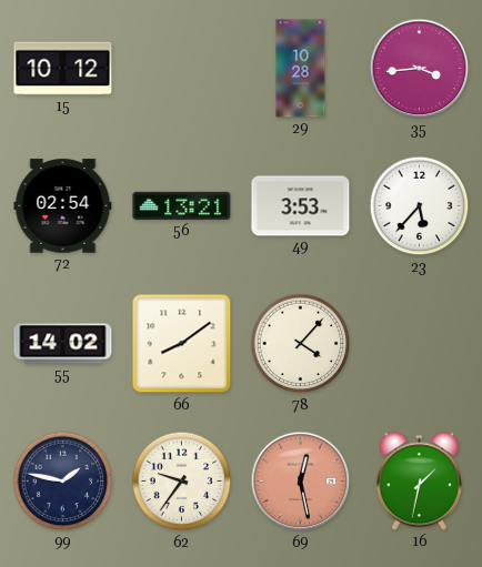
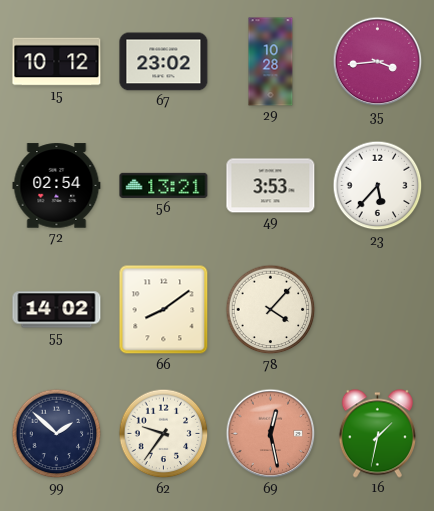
67: none -> 23:02 (164, 62)
99: 1:47 -> 1:52 (57, 434)
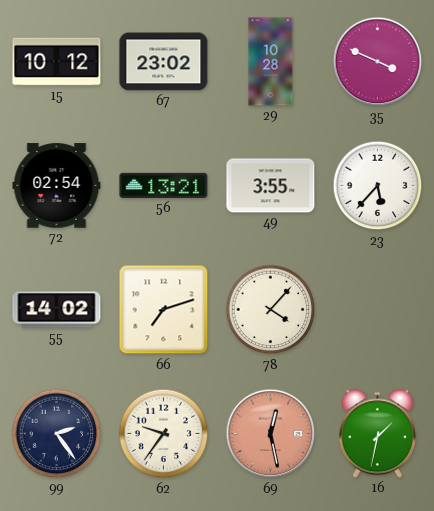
35: 3:44 -> 3:49 (378, 62)
49: 3:53 -> 3:55 (271, 186)
66: 8:09 -> 7:12 (164, 310)
99: 1:52 -> 2:24 (57, 434)
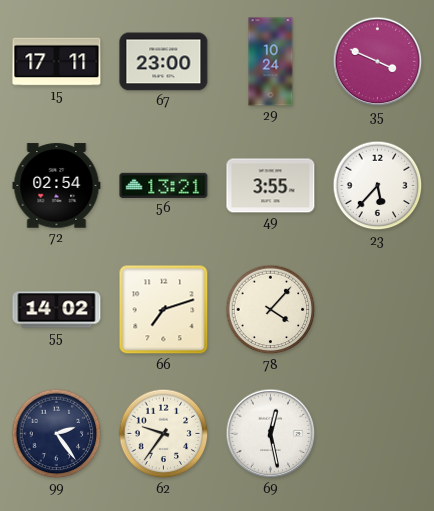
15: 10:12 -> 17:11 (57, 62)
67: 23:02 -> 23:00 (164, 62)
29: 10:28 -> 10:24 (271, 62)
69 dial: salmon -> white (271, 434)
16: 1:32 -> none (377, 434)
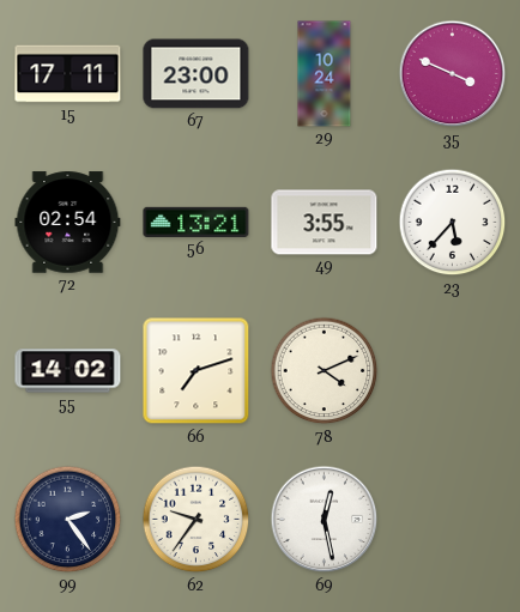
78: 4:07 -> 4:11 (325, 371)
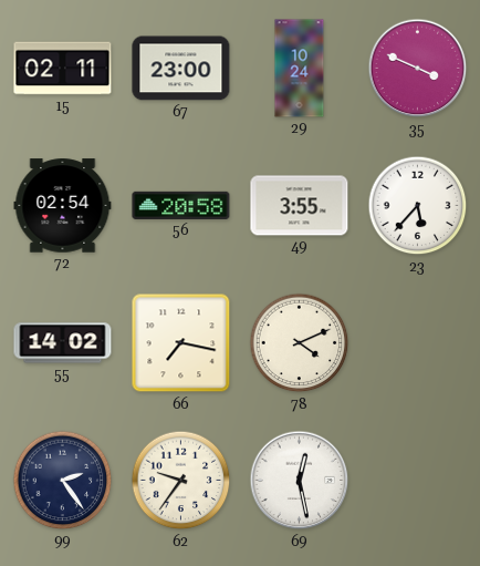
15: 17:11 -> 02:11 (63, 69)
56: 13:21 -> 20:58 (181, 205)
66: 7:12 -> 7:17 (181, 343)
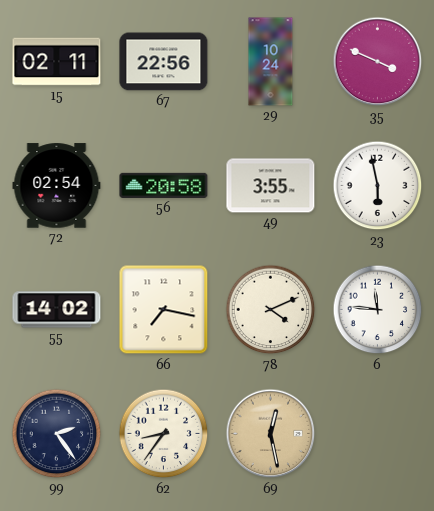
67: 23:00 -> 22:56 (164, 62)
23: 5:37 -> 5:58 (378, 186)
6: none -> 11:46 (378, 310)
62: 9:36 -> 8:36 (164, 434)
69 dial: white -> champagne (271, 434)
